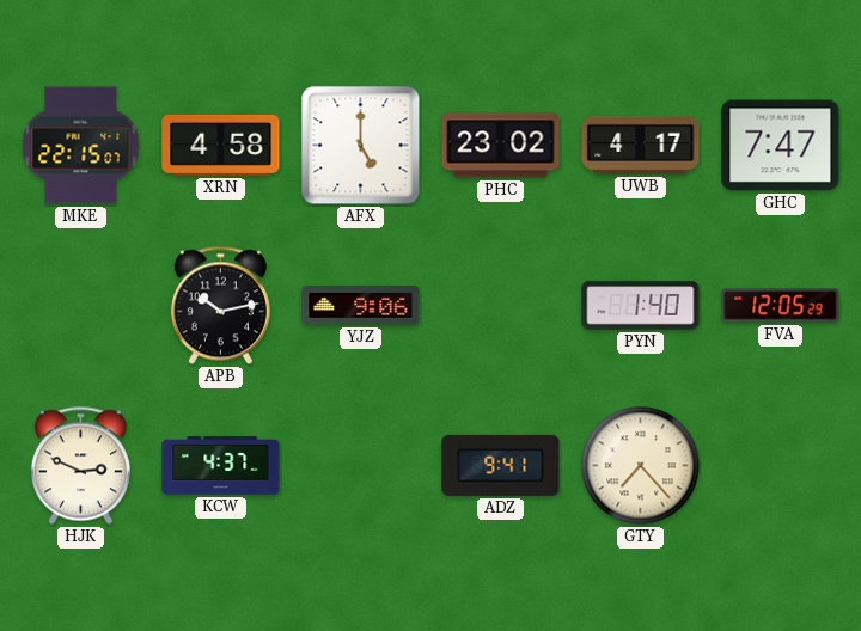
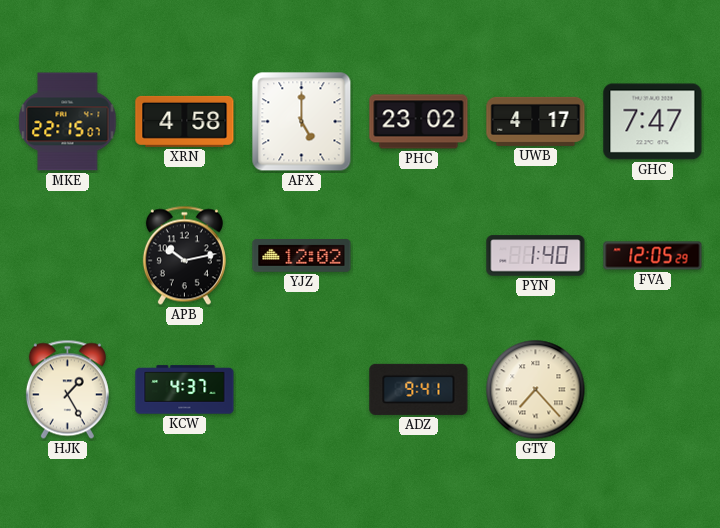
YJZ: 9:06 -> 12:02 (302, 256)
HJK: 2:49 -> 1:25 (67, 390)
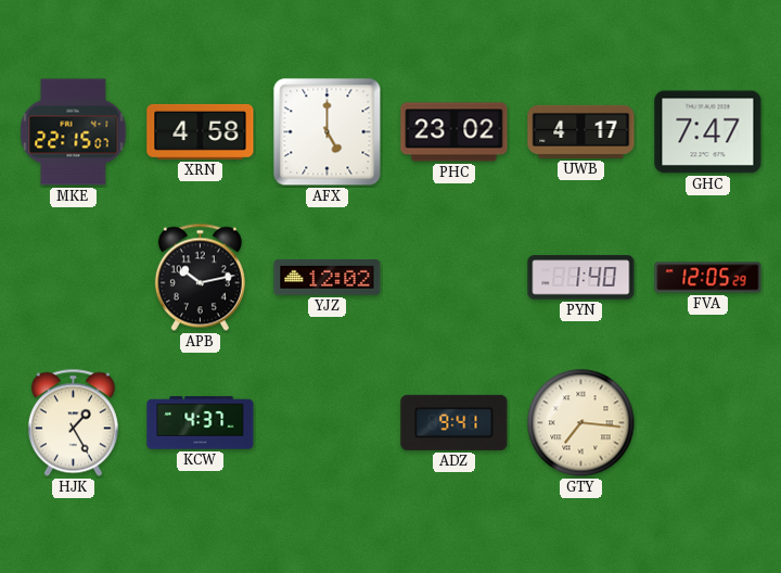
GTY: 7:23 -> 7:16 (581, 423)
